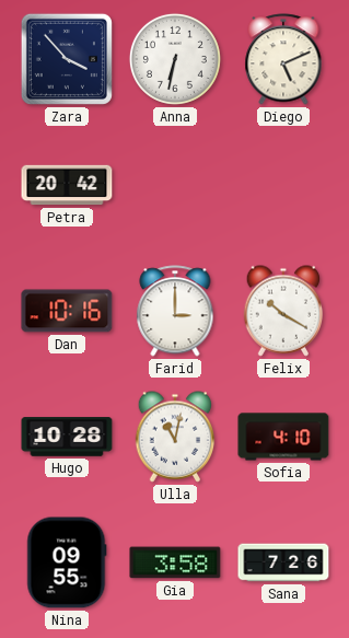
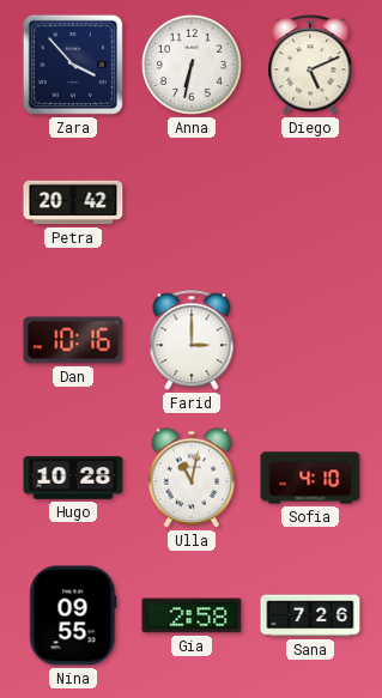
Felix: 10:20 -> none (283, 311)
Gia: 3:58 -> 2:58 (192, 615)
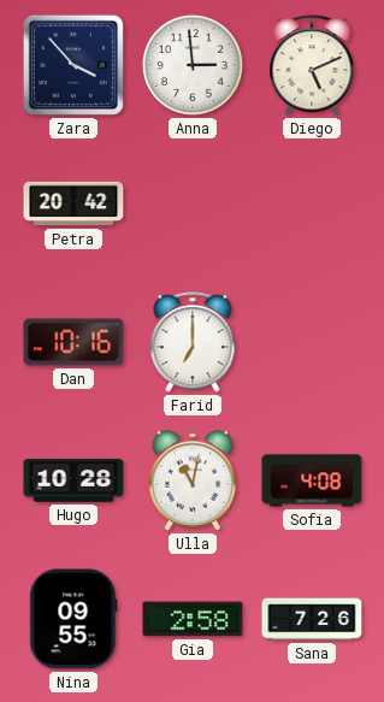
Anna: 6:32 -> 2:59 (193, 65)
Farid: 3:00 -> 7:00 (193, 342)
Sofia: 4:10 -> 4:08 (312, 480)
